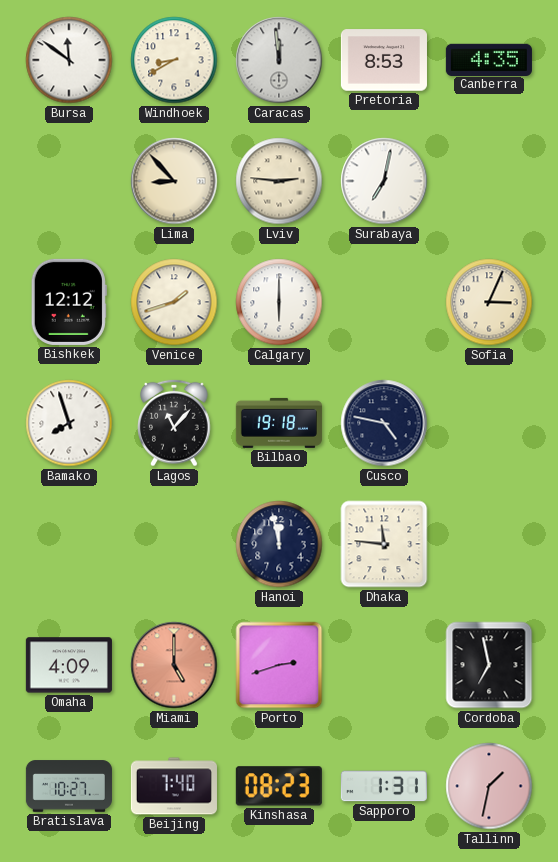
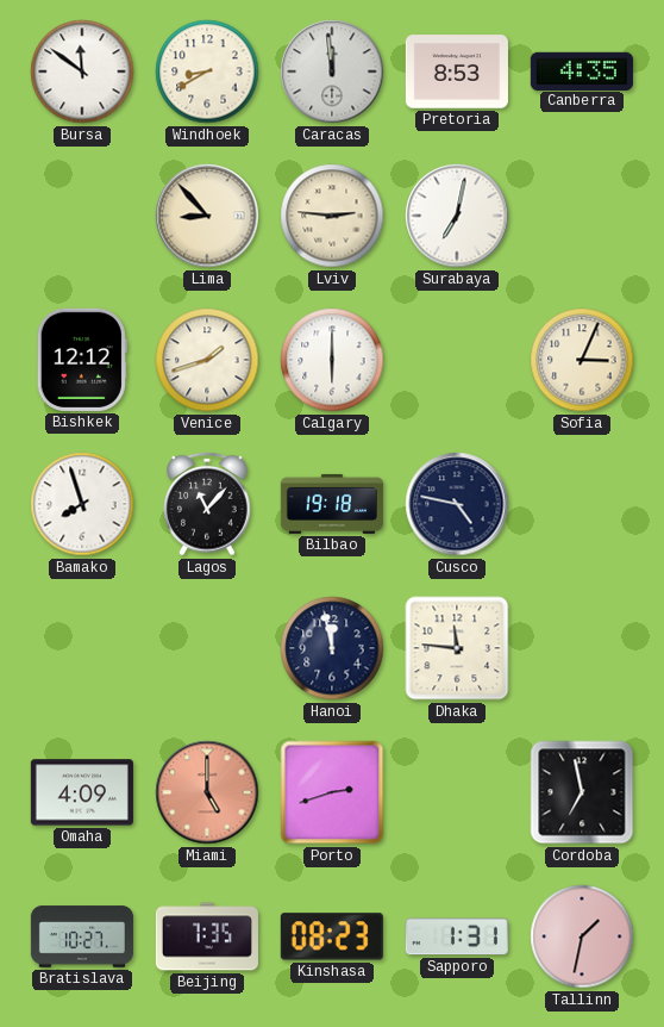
Beijing: 7:40 -> 7:35 (207, 936)
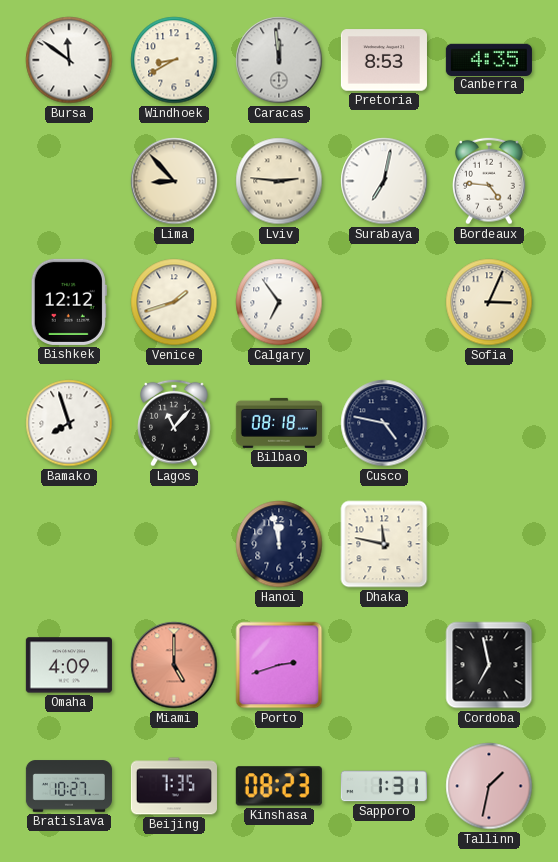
Bordeaux: none -> 4:46 (490, 181)
Calgary: 6:00 -> 6:54 (279, 302)
Bilbao: 19:18 -> 08:18 (279, 423)
Dhaka: 11:46 -> 11:47 (384, 544)
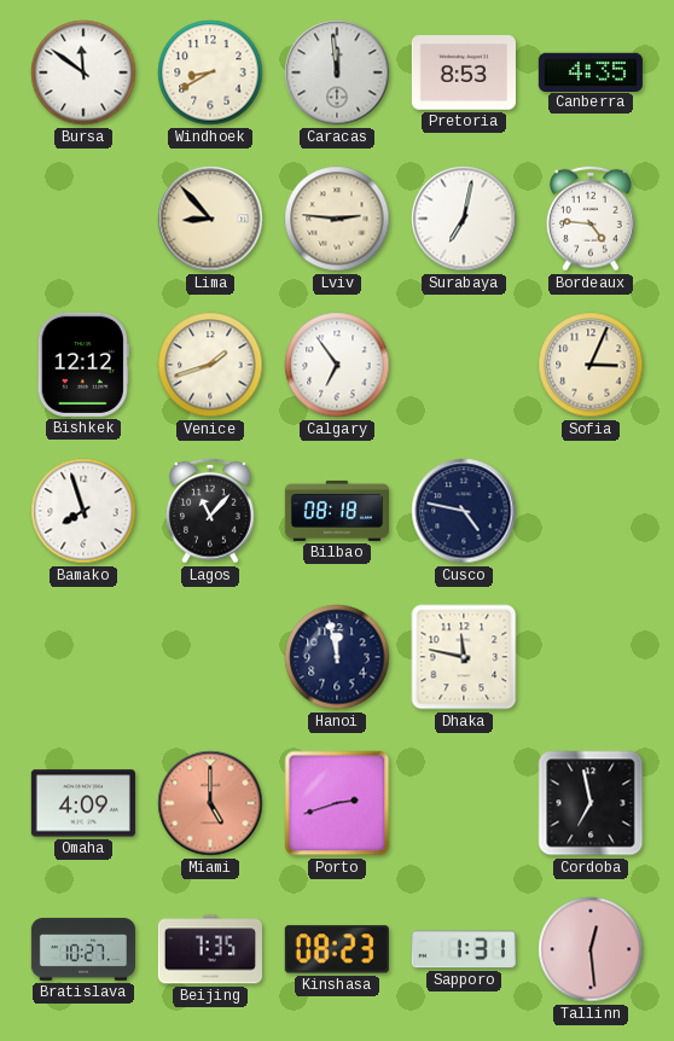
Tallinn: 1:32 -> 12:29 (591, 949)
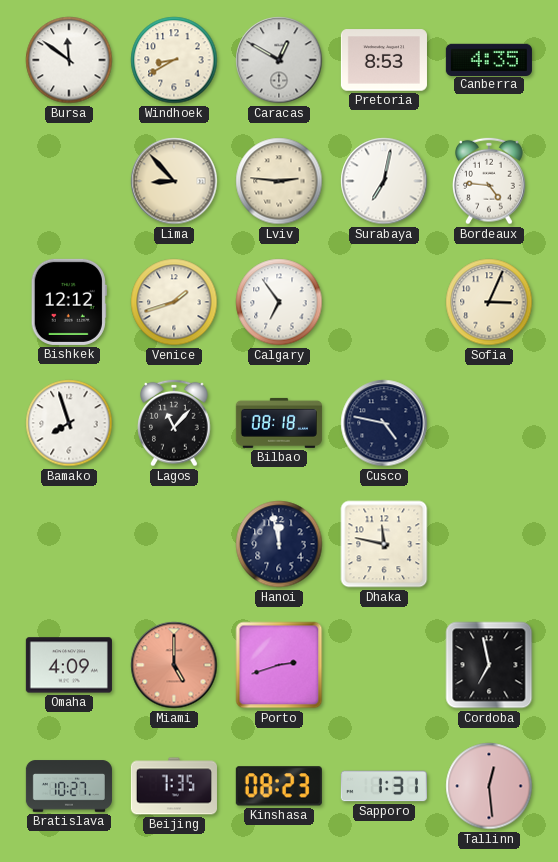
Caracas: 11:59 -> 12:50 (279, 60)
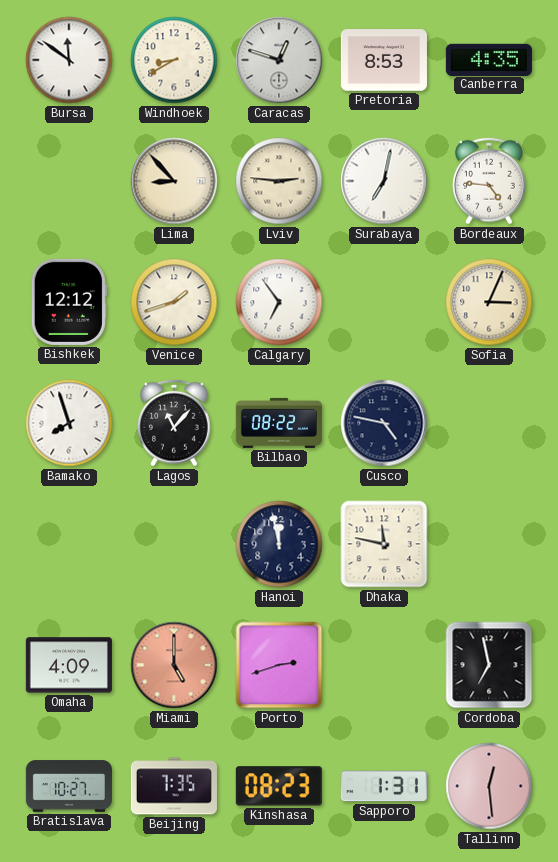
Caracas: 12:50 -> 12:48 (279, 60)
Bilbao: 08:18 -> 08:22 (279, 423)
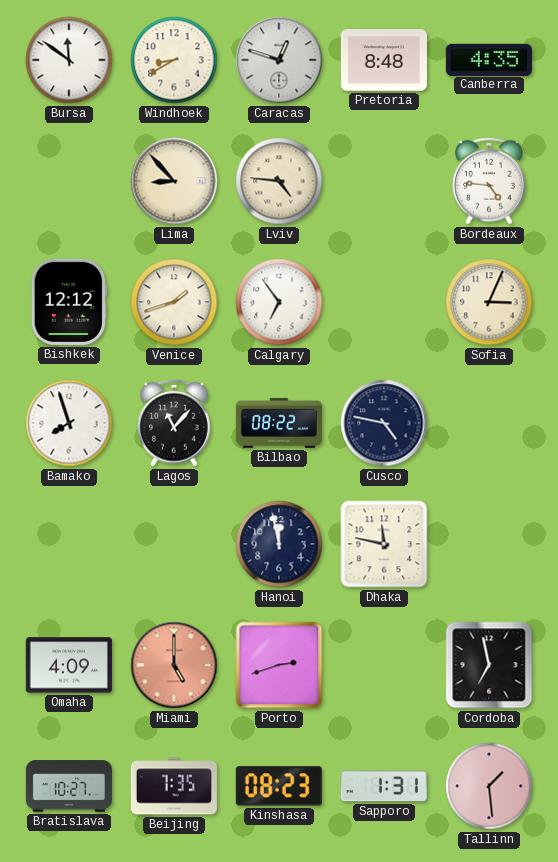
Pretoria: 8:53 -> 8:48 (384, 60)
Lviv: 2:46 -> 4:46 (279, 181)
Surabaya: 7:02 -> none (384, 181)
Tallinn: 12:29 -> 1:29 (489, 786)
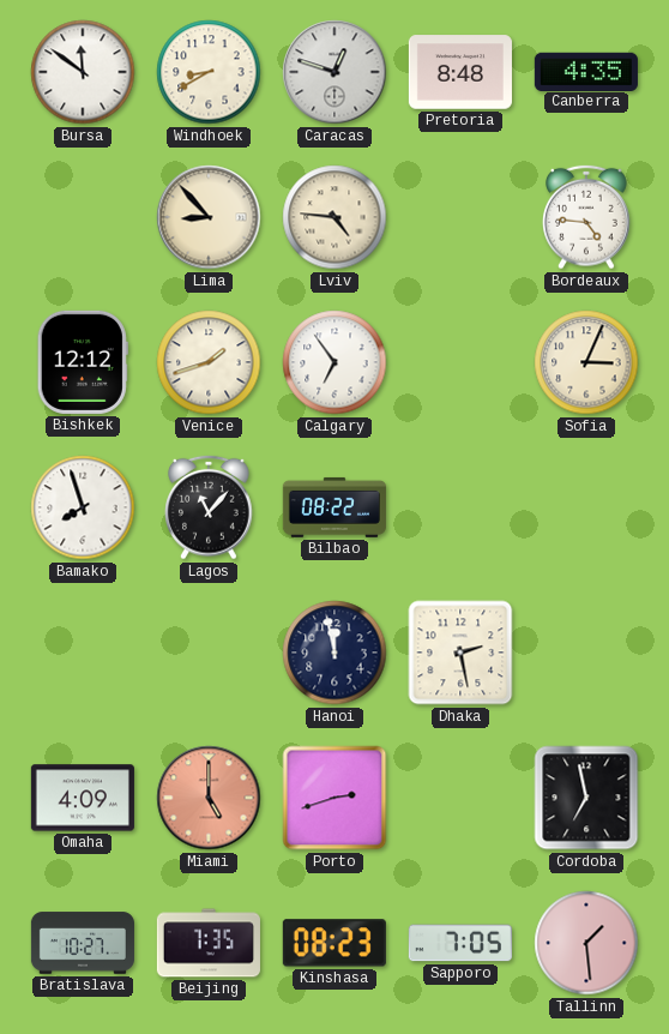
Cusco: 4:47 -> none (384, 423)
Dhaka: 11:47 -> 2:28 (460, 653)
Sapporo: 1:31 -> 7:05 (460, 943)
